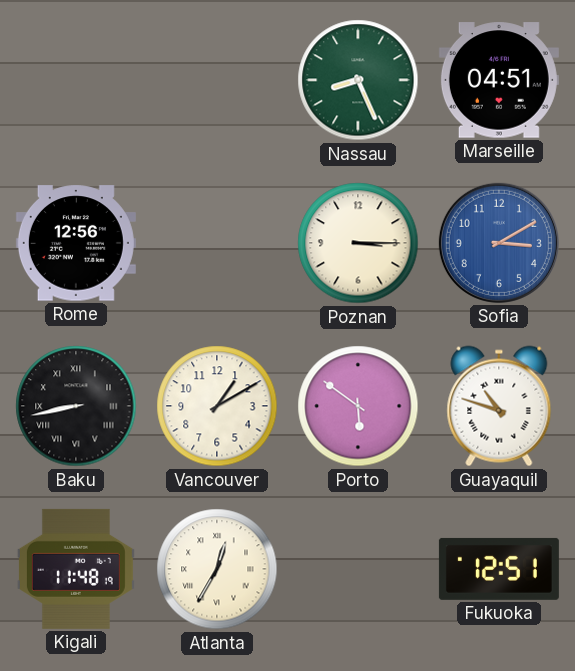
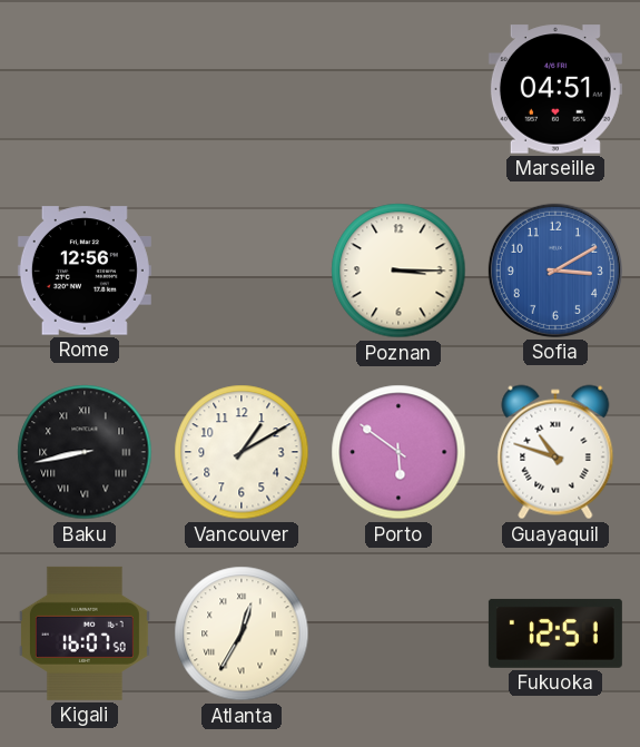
Nassau: 8:26 -> none (358, 80)
Kigali: 11:48 -> 16:07 (85, 633)
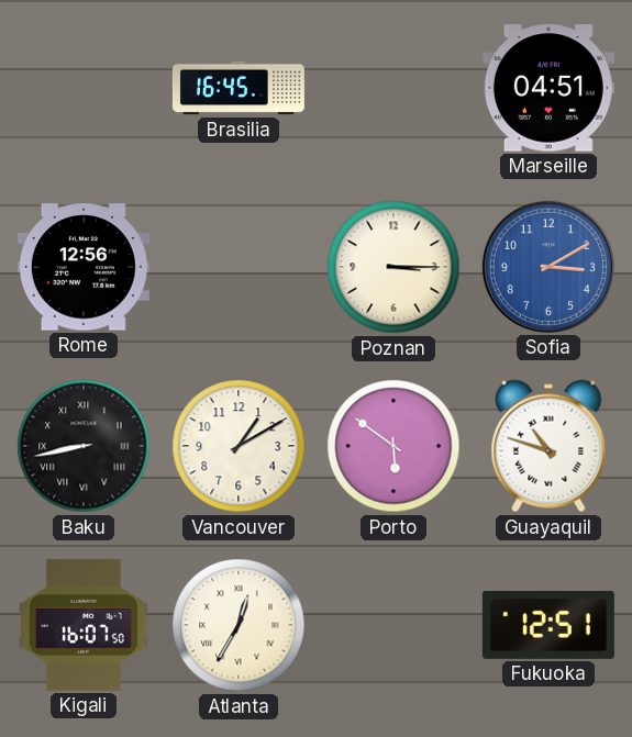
Brasilia: none -> 16:45 (239, 88)
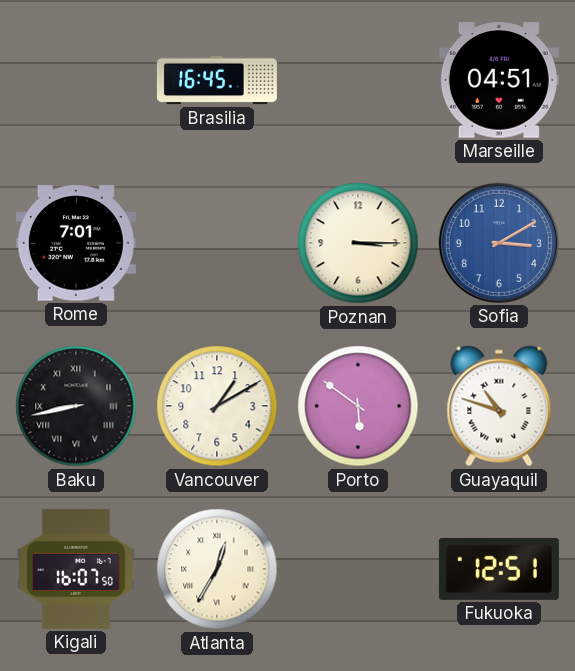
Rome: 12:56 -> 7:01 (76, 243)
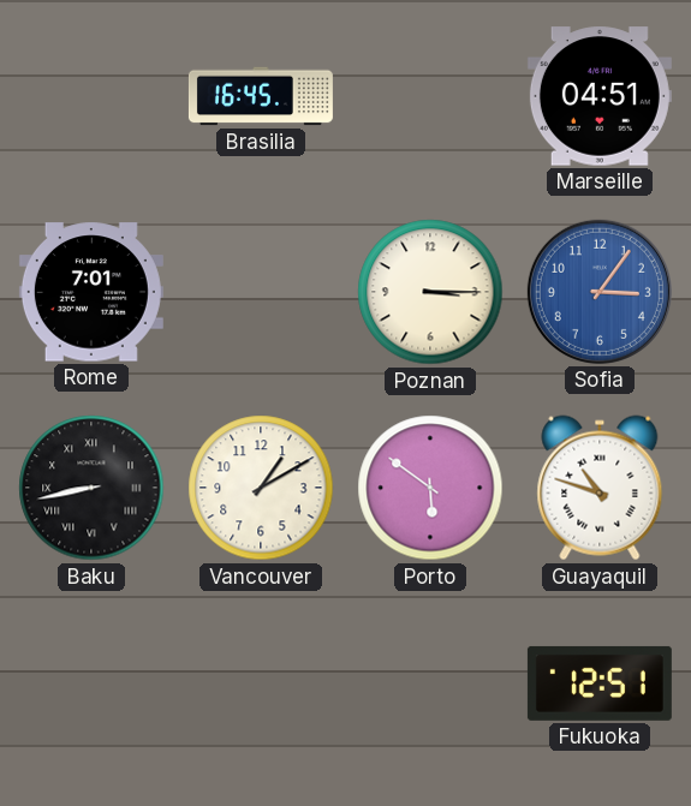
Sofia: 3:10 -> 3:06 (600, 292)
Kigali: 16:07 -> none (76, 569)
Atlanta: 12:35 -> none (217, 569)
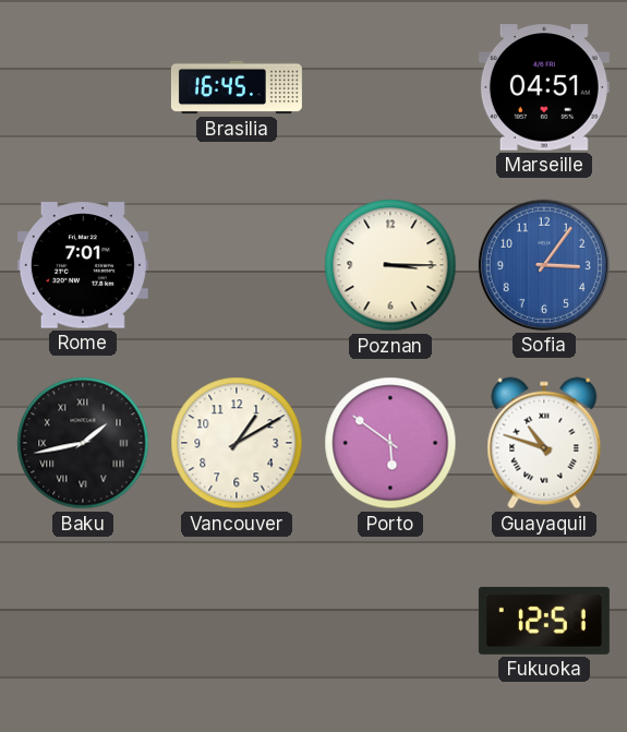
Baku: 8:43 -> 1:43 (83, 443)
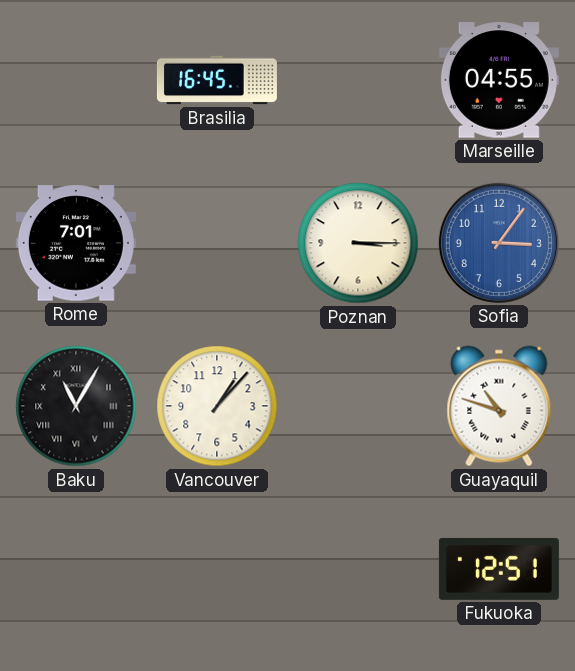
Marseille: 04:51 -> 04:55 (499, 80)
Baku: 1:43 -> 11:05 (76, 406)
Vancouver: 1:10 -> 1:07 (217, 406)
Porto: 5:51 -> none (390, 443)
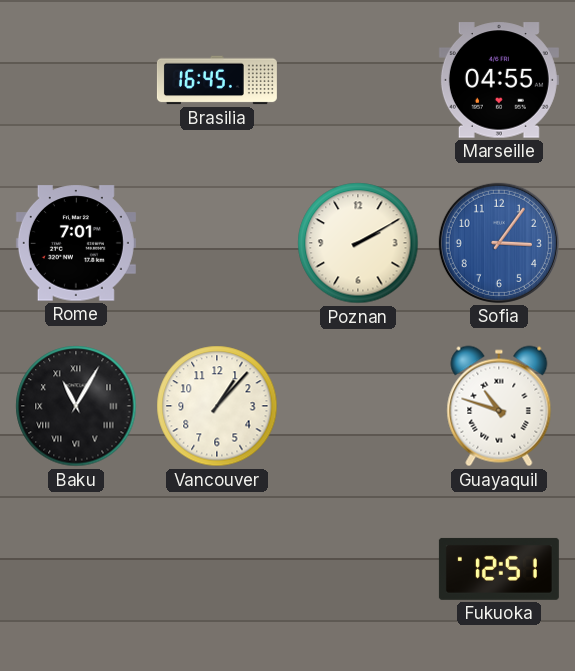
Poznan: 3:15 -> 2:10 (358, 243)
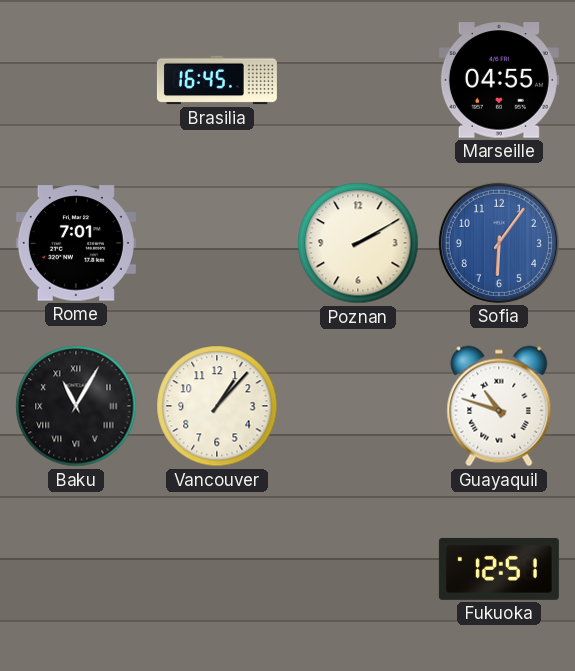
Sofia: 3:06 -> 6:06 (499, 243)
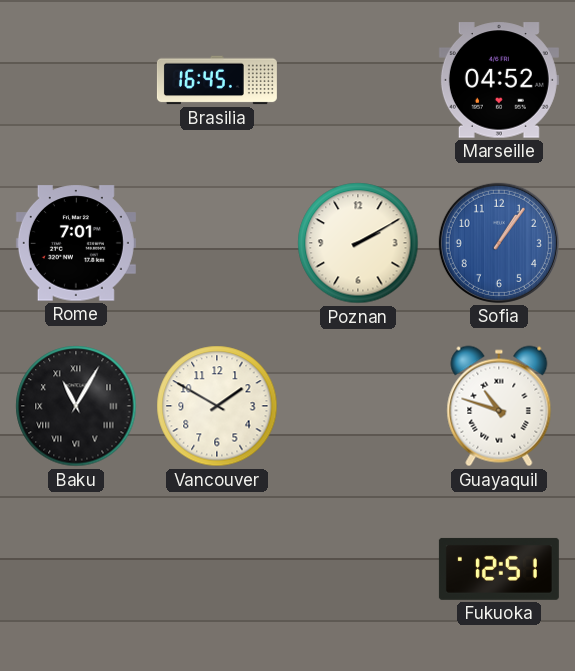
Marseille: 04:55 -> 04:52 (499, 80)
Sofia: 6:06 -> 1:06 (499, 243)
Vancouver: 1:07 -> 1:50 (217, 406)
